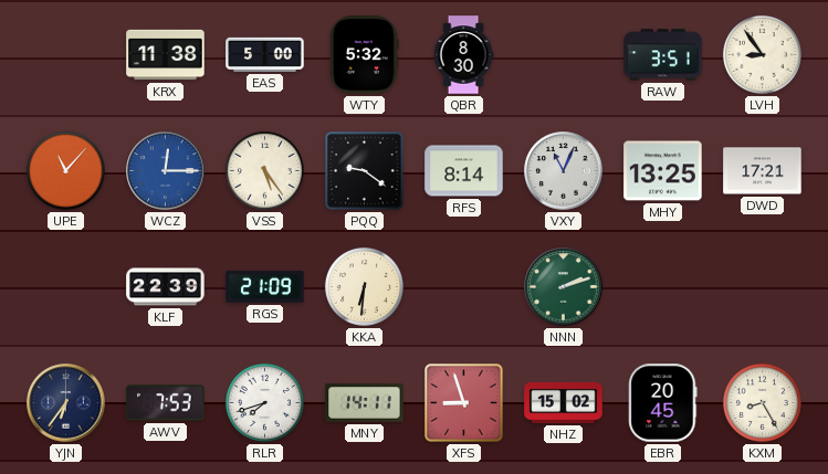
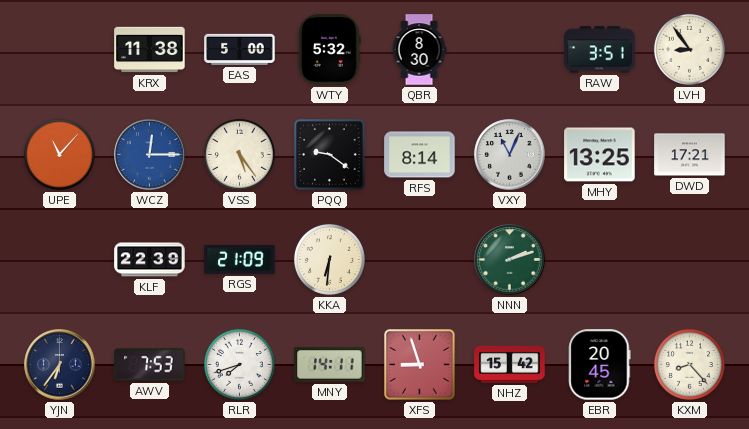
NHZ: 15:02 -> 15:42 (510, 364)
KXM: 8:25 -> 8:23 (689, 364)
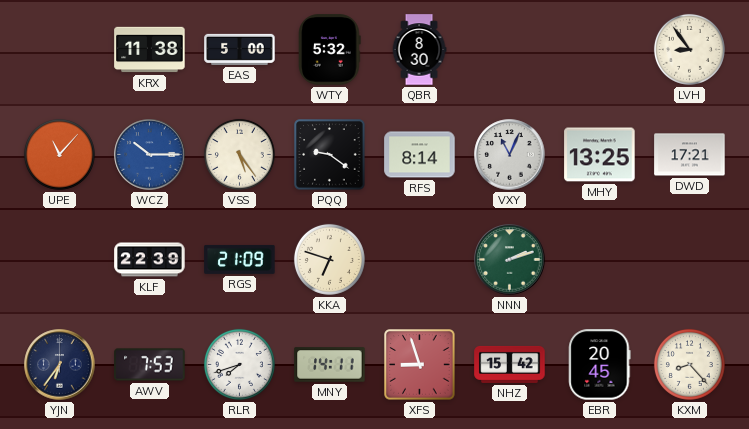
RAW: 3:51 -> none (600, 50)
WCZ: 12:15 -> 10:15 (150, 155)
KKA: 6:31 -> 6:48 (329, 259)
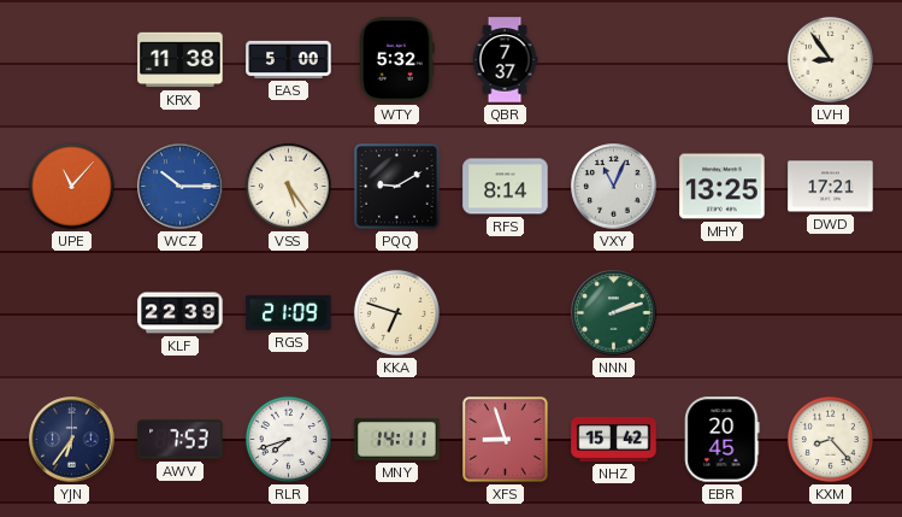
QBR: 8:30 -> 7:37 (505, 60)
PQQ: 9:21 -> 9:10 (397, 187)
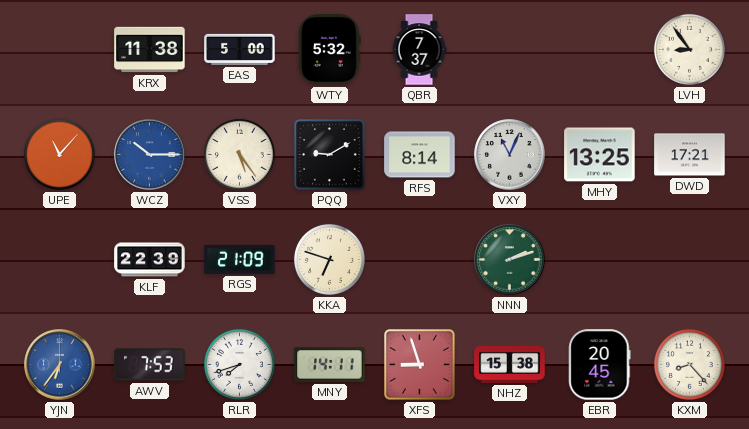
YJN dial: navy -> blue (60, 365)
NHZ: 15:42 -> 15:38 (510, 364)
